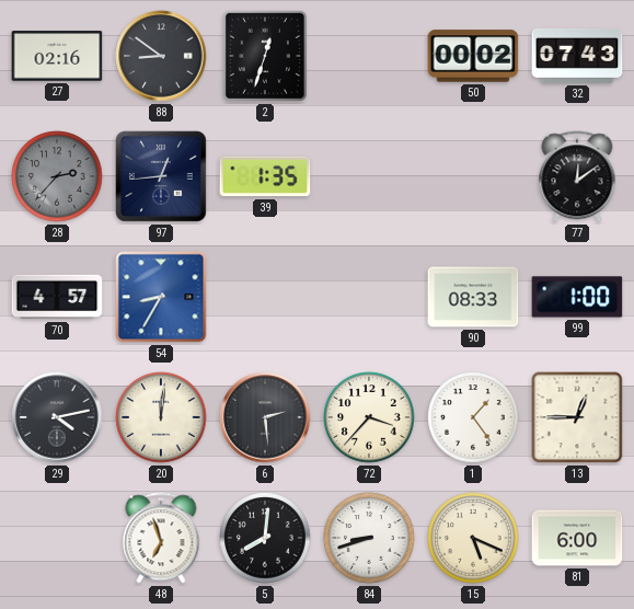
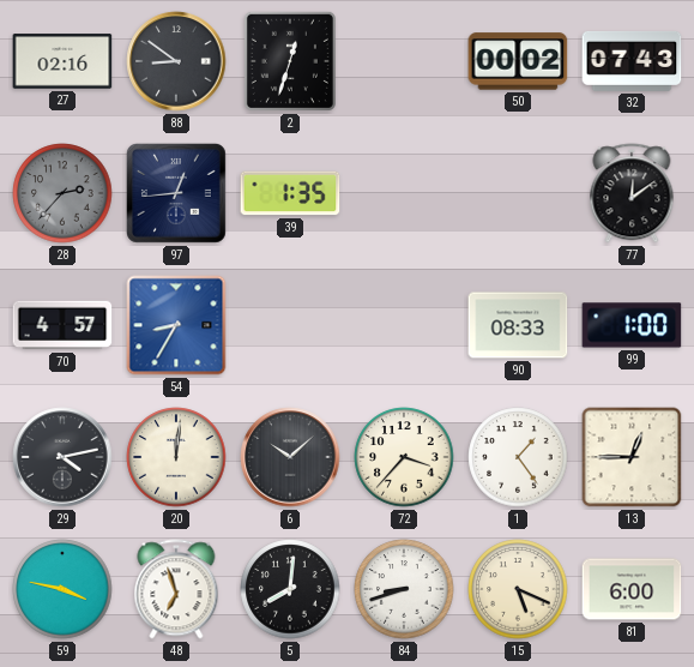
6: 2:29 -> 10:08 (290, 457)
59: none -> 3:47 (62, 589)
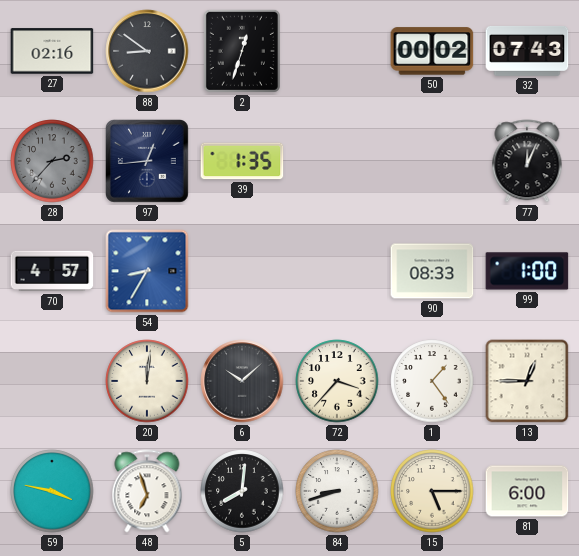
77: 12:09 -> 12:04 (527, 161)
29: 4:13 -> none (62, 457)
15: 5:19 -> 5:15 (432, 491)
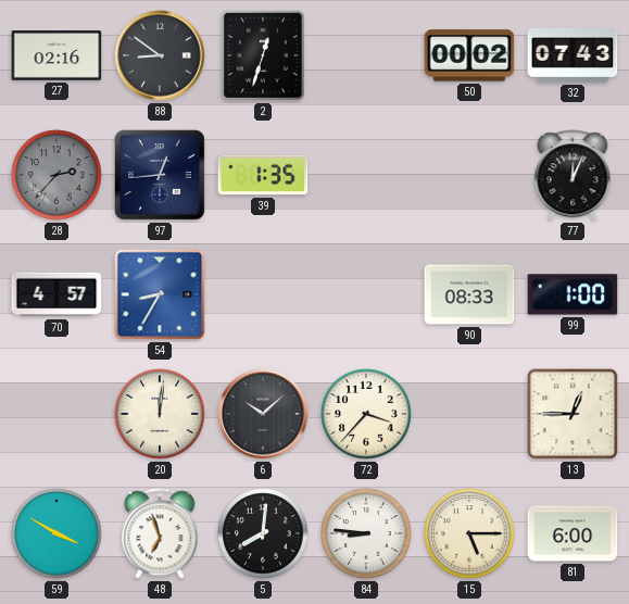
1: 1:24 -> none (432, 381)
59: 3:47 -> 3:50 (56, 533)
84: 8:42 -> 8:46 (366, 533)
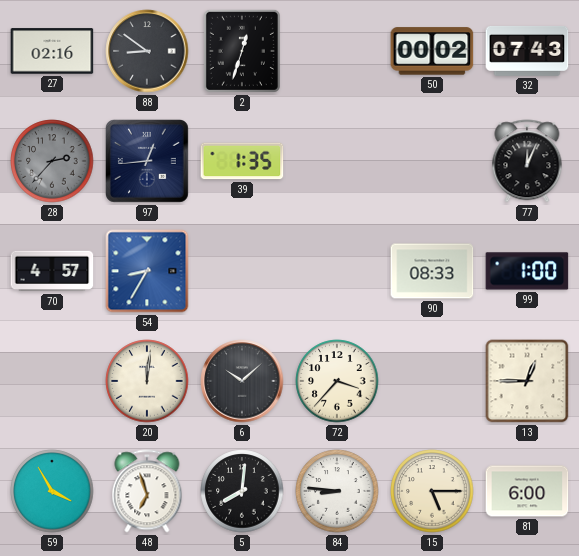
59: 3:50 -> 3:55 (52, 491)
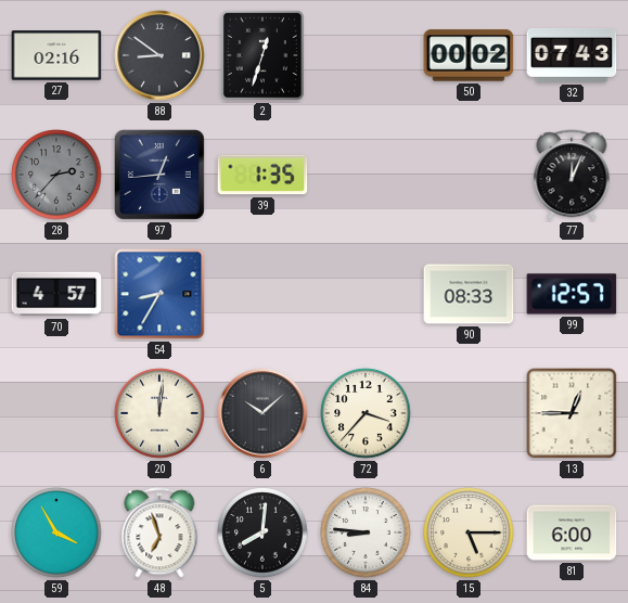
99: 1:00 -> 12:57 (572, 294)
